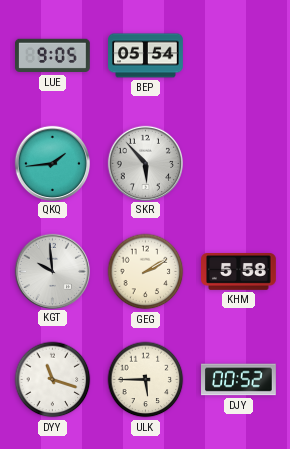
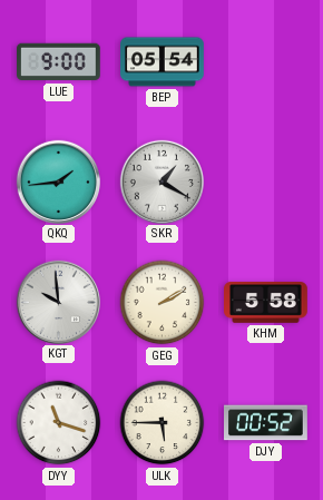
LUE: 9:05 -> 9:00 (59, 62)
SKR: 5:53 -> 1:20 (161, 182)
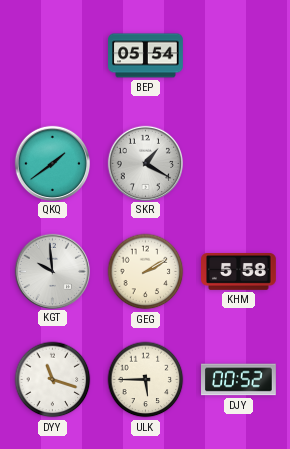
LUE: 9:00 -> none (59, 62)
QKQ: 1:44 -> 1:39 (52, 163)
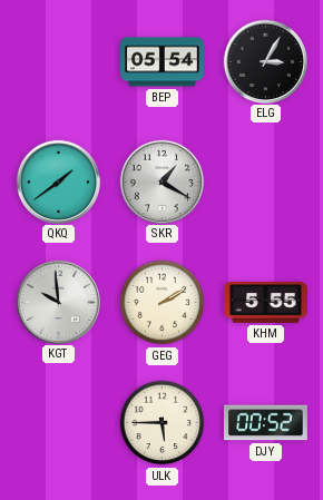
ELG: none -> 3:05 (265, 61)
KHM: 5:58 -> 5:55 (266, 303)
DYY: 11:18 -> none (53, 380)
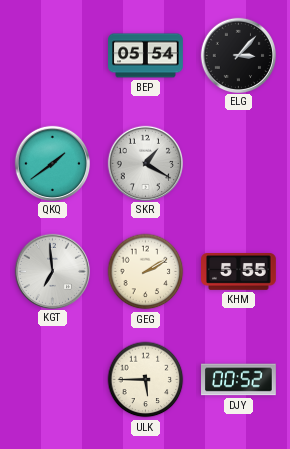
ELG: 3:05 -> 3:07 (238, 55)
KGT: 9:59 -> 6:59 (52, 271)
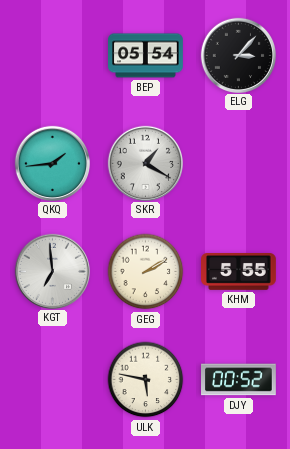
QKQ: 1:39 -> 1:44 (52, 163)
ULK: 5:45 -> 5:47 (146, 380)
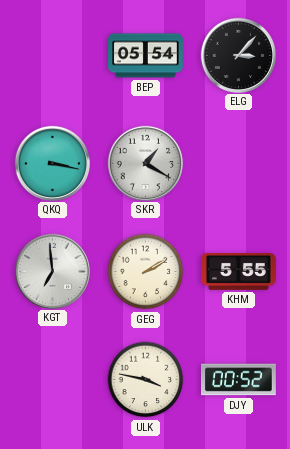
QKQ: 1:44 -> 3:17 (52, 163)
ULK: 5:47 -> 3:47 (146, 380)
